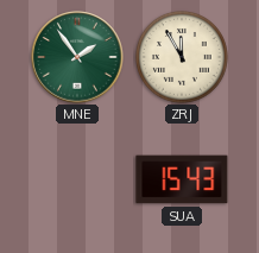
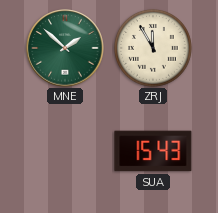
MNE: 1:54 -> 1:52 (65, 48)
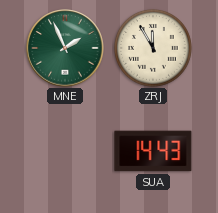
MNE: 1:52 -> 1:56 (65, 48)
SUA: 15:43 -> 14:43 (153, 151)
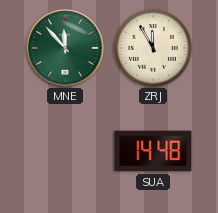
MNE: 1:56 -> 11:53 (65, 48)
SUA: 14:43 -> 14:48 (153, 151)
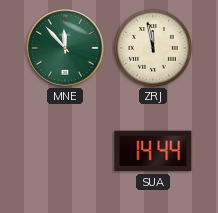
ZRJ: 11:55 -> 11:58 (154, 49)
SUA: 14:48 -> 14:44 (153, 151)
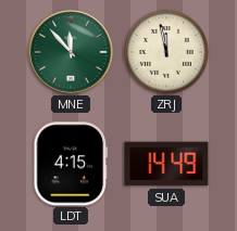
LDT: none -> 4:15 (71, 164)
SUA: 14:44 -> 14:49 (166, 164)
